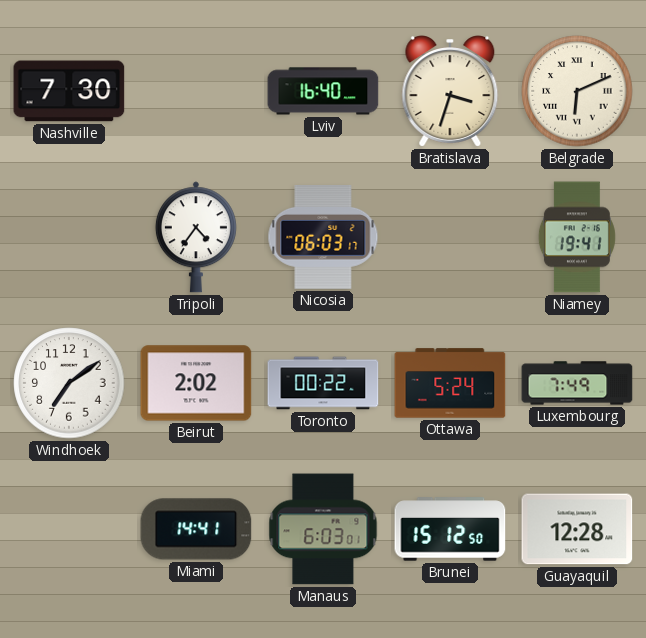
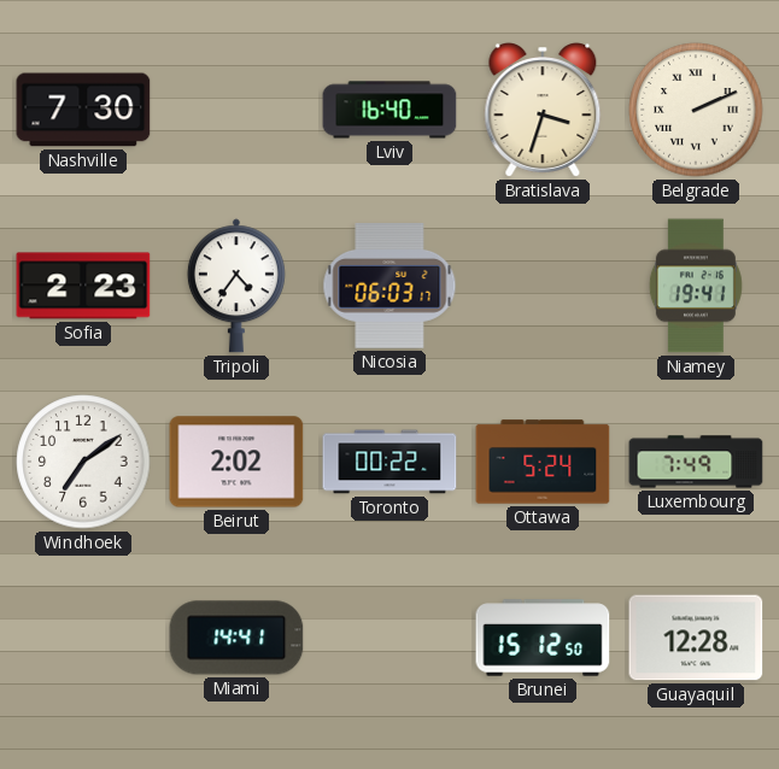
Belgrade: 6:11 -> 2:11 (696, 110)
Sofia: none -> 2:23 (83, 286)
Manaus: 6:03 -> none (323, 529)
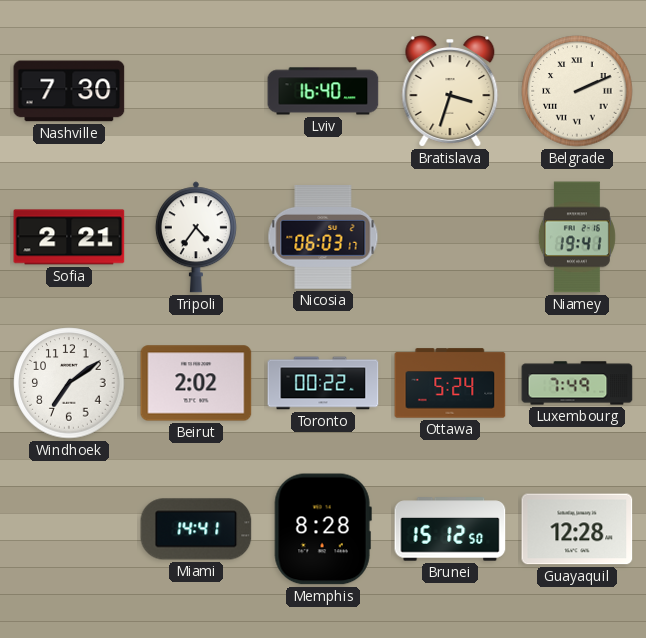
Sofia: 2:23 -> 2:21 (69, 237)
Memphis: none -> 8:28 (323, 529)
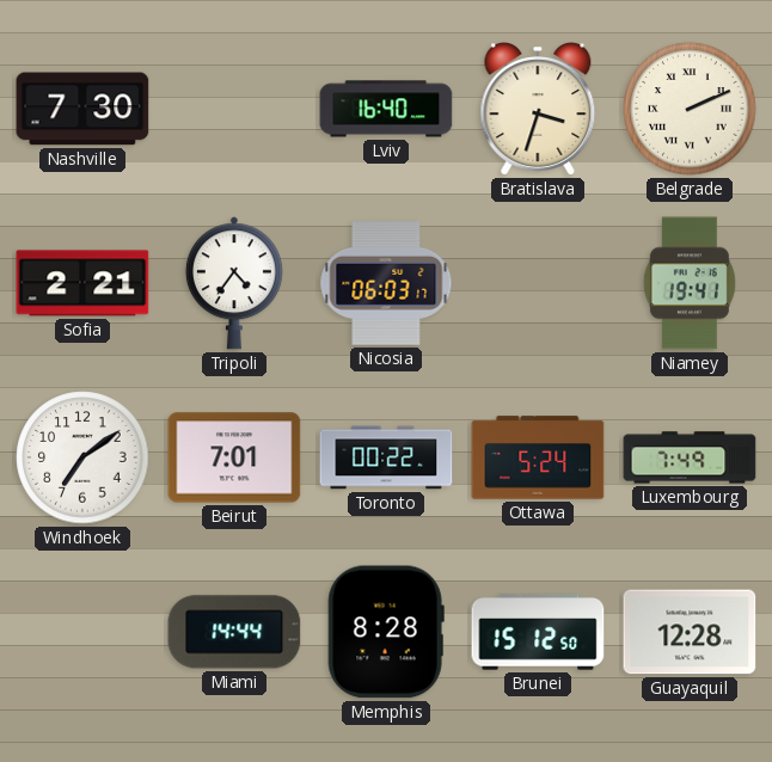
Beirut: 2:02 -> 7:01 (234, 457)
Miami: 14:41 -> 14:44 (234, 632)
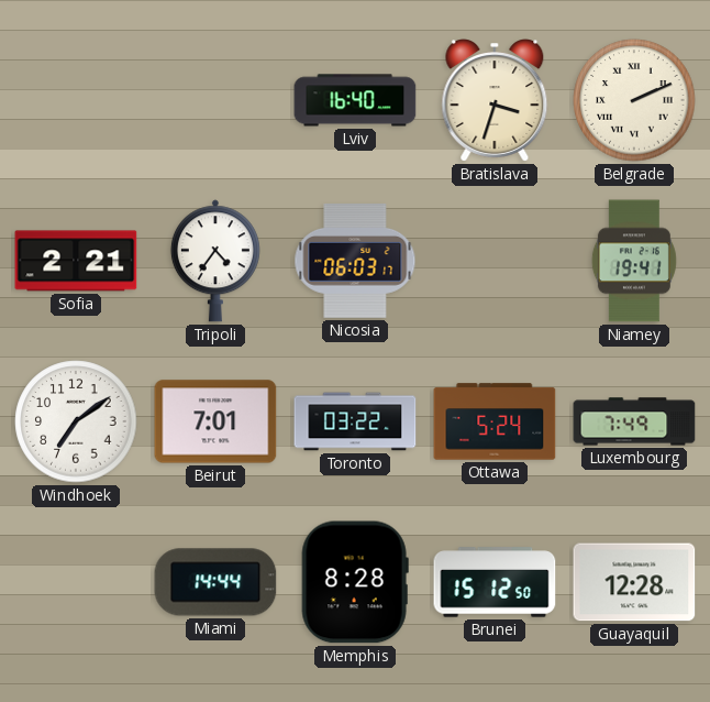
Nashville: 7:30 -> none (82, 109)
Toronto: 00:22 -> 03:22 (355, 421)
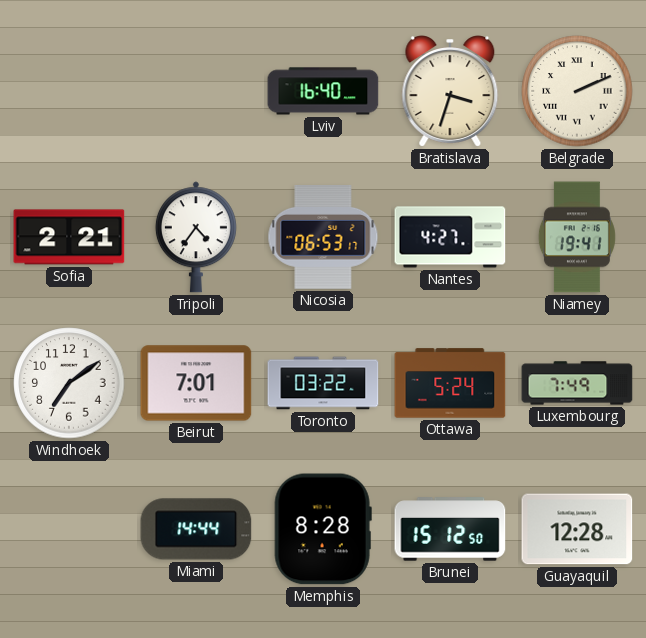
Nicosia: 06:03 -> 06:53 (323, 238)
Nantes: none -> 4:27 (450, 237)
